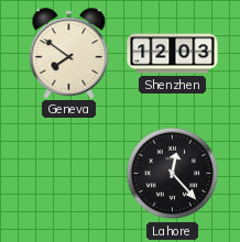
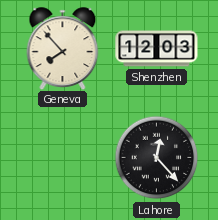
Geneva: 7:51 -> 7:53 (63, 48)
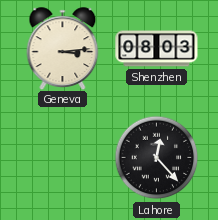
Geneva: 7:53 -> 3:14 (63, 48)
Shenzhen: 12:03 -> 08:03 (157, 49)
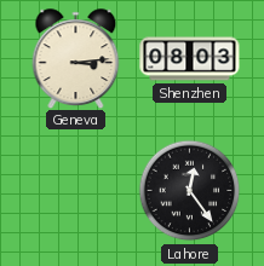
Lahore: 12:23 -> 12:24 (190, 191)
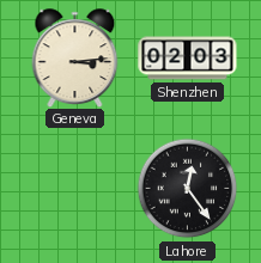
Shenzhen: 08:03 -> 02:03 (188, 59)
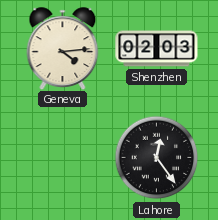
Geneva: 3:14 -> 4:14 (63, 48)
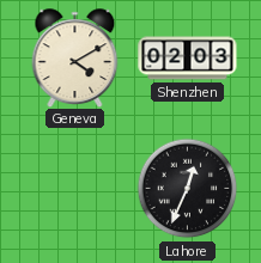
Geneva: 4:14 -> 4:10 (75, 57)
Lahore: 12:24 -> 12:34 (188, 189)
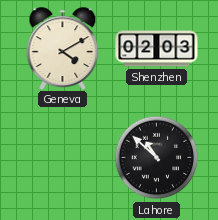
Lahore: 12:34 -> 10:52 (157, 158)
